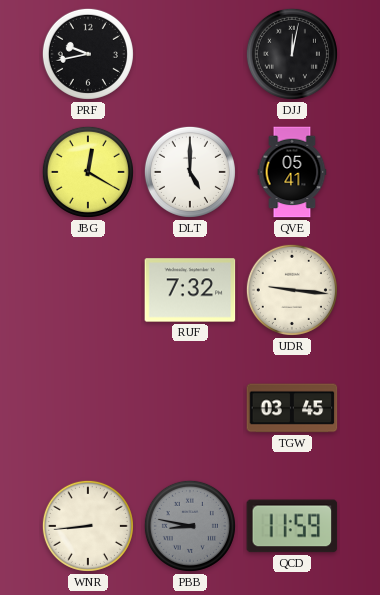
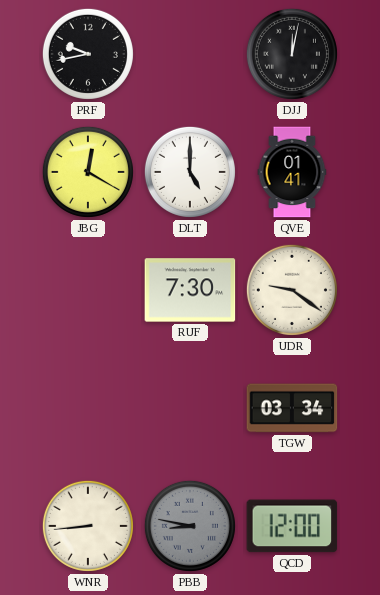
QVE: 05:41 -> 01:41 (292, 172)
RUF: 7:32 -> 7:30 (190, 290)
UDR: 9:16 -> 9:21 (292, 290)
TGW: 03:45 -> 03:34 (292, 408)
QCD: 11:59 -> 12:00 (292, 526)
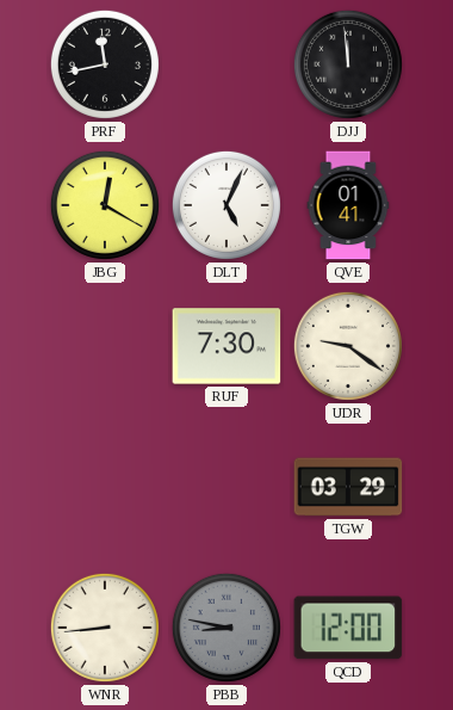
PRF: 9:43 -> 11:43 (105, 64)
DJJ: 12:02 -> 11:59 (348, 64)
DLT: 5:00 -> 5:04 (226, 205)
TGW: 03:34 -> 03:29 (348, 487)
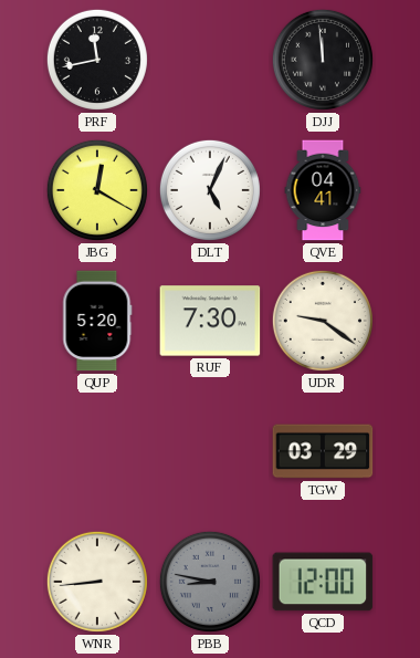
QVE: 01:41 -> 04:41 (323, 190)
QUP: none -> 5:20 (97, 321)
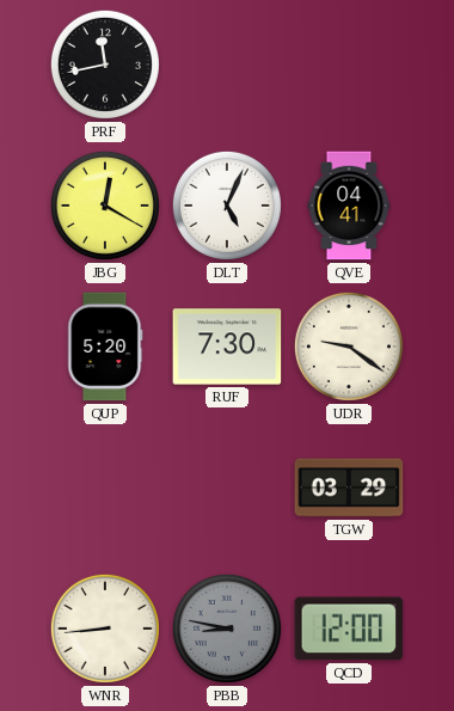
DJJ: 11:59 -> none (323, 60)
